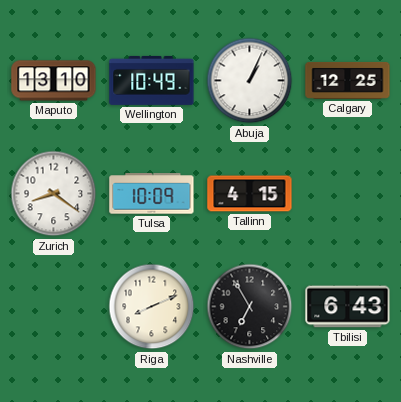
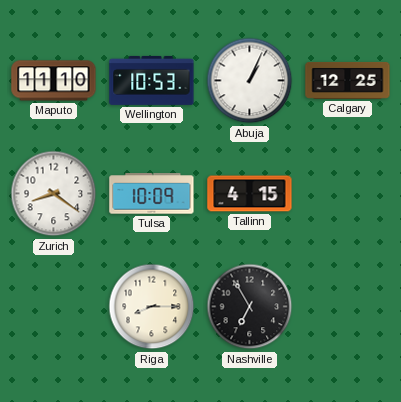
Maputo: 13:10 -> 11:10 (54, 81)
Wellington: 10:49 -> 10:53 (152, 80)
Riga: 8:11 -> 8:15 (152, 307)
Tbilisi: 6:43 -> none (348, 307)
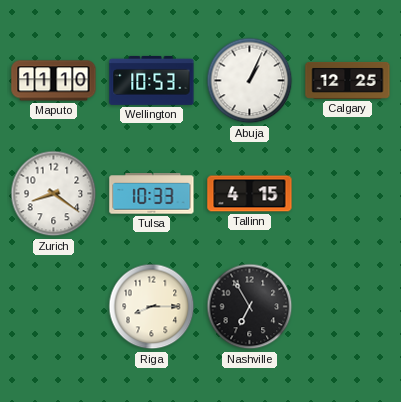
Tulsa: 10:09 -> 10:33 (152, 194)
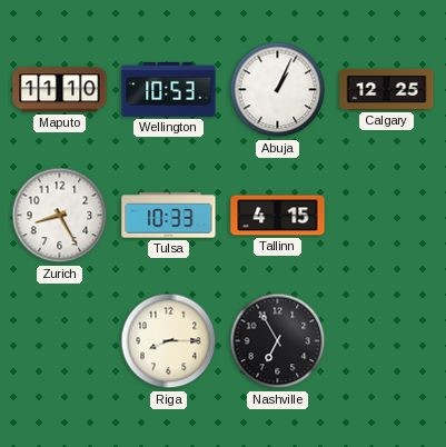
Zurich: 8:21 -> 8:25 (60, 216)
